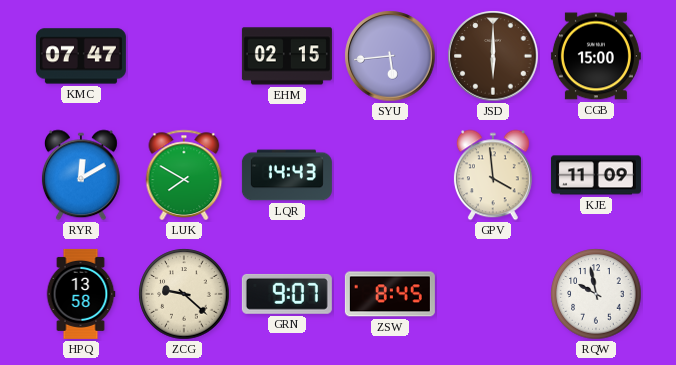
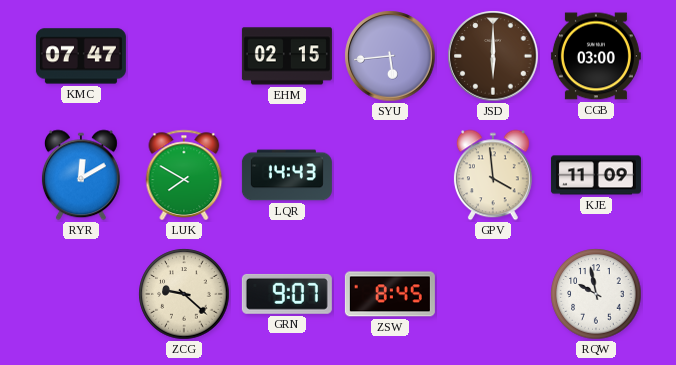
CGB: 15:00 -> 03:00 (596, 56)
HPQ: 13:58 -> none (81, 294)
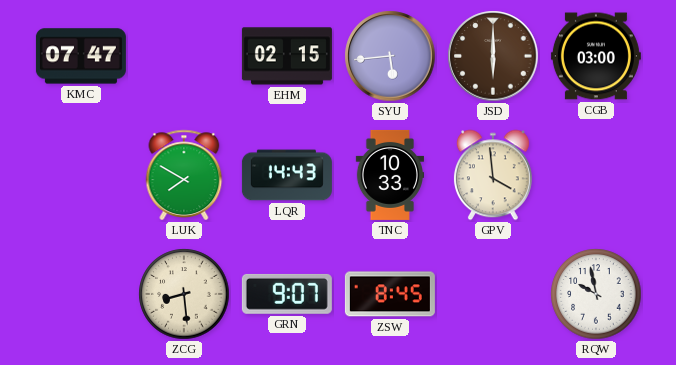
RYR: 12:10 -> none (81, 175)
TNC: none -> 10:33 (389, 175)
KJE: 11:09 -> none (596, 175)
ZCG: 9:22 -> 8:29 (184, 294)
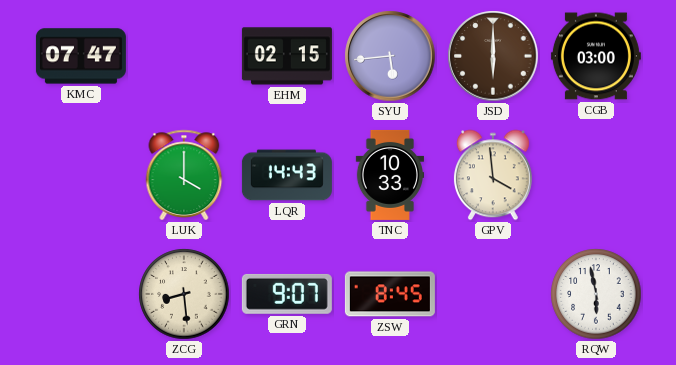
LUK: 7:50 -> 4:00 (184, 175)
RQW: 9:58 -> 5:58 (596, 294)
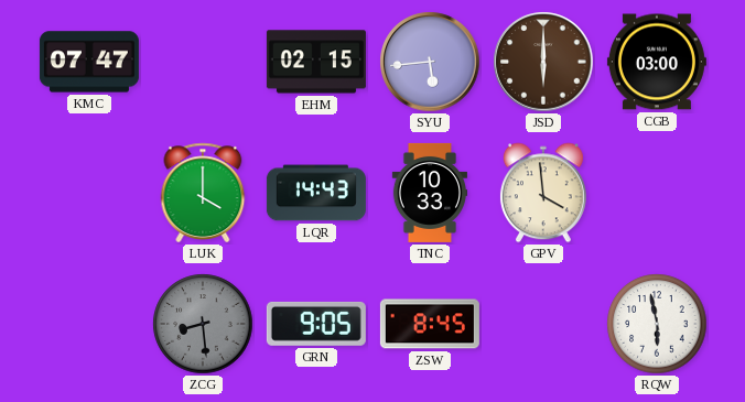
ZCG dial: cream -> grey (203, 324)
GRN: 9:07 -> 9:05 (316, 324)
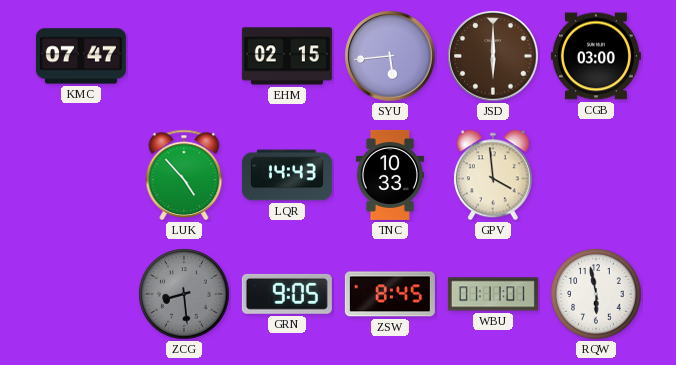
LUK: 4:00 -> 4:53 (184, 175)
WBU: none -> 01:11 (493, 294)
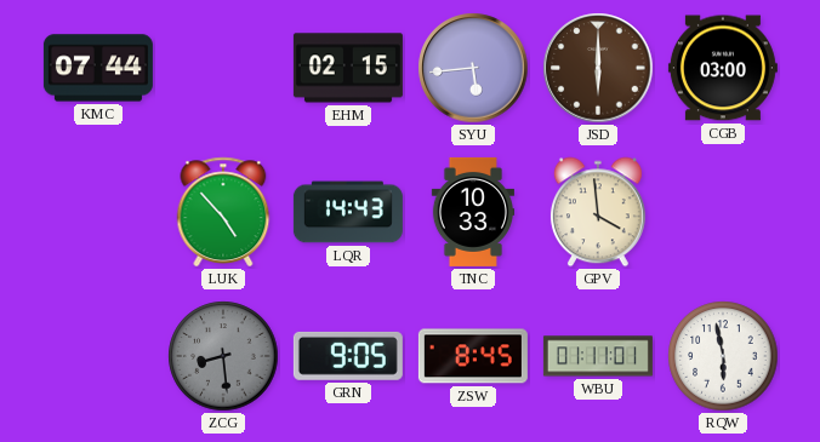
KMC: 07:47 -> 07:44 (98, 68)
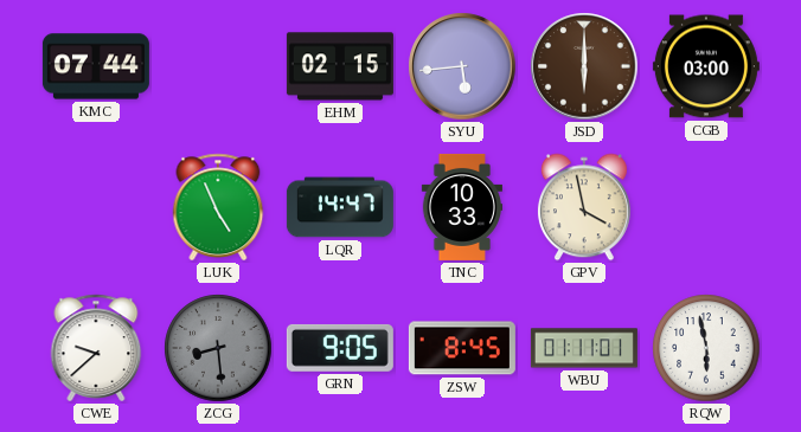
LUK: 4:53 -> 4:56 (218, 207)
LQR: 14:43 -> 14:47 (340, 207)
GPV: 3:59 -> 3:58 (584, 207)
CWE: none -> 9:38 (96, 348)
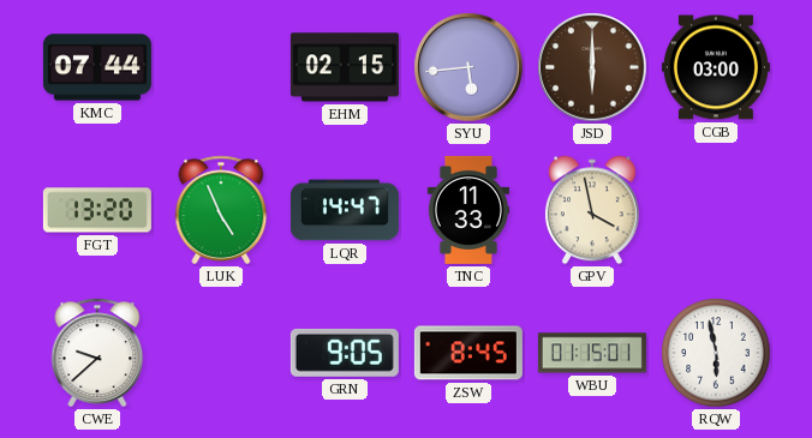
FGT: none -> 13:20 (97, 210)
TNC: 10:33 -> 11:33 (467, 210)
ZCG: 8:29 -> none (218, 348)
WBU: 01:11 -> 01:15 (592, 353)
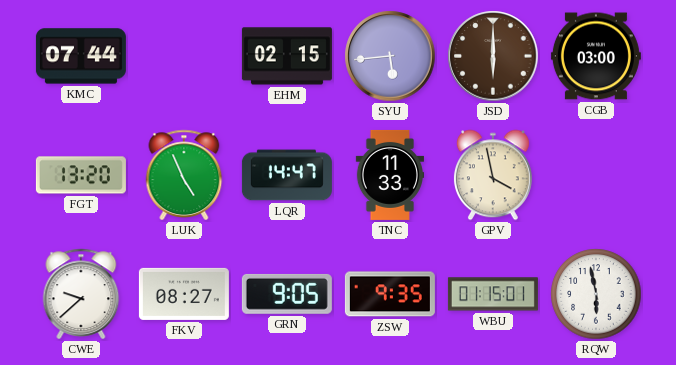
FKV: none -> 08:27 (184, 294)
ZSW: 8:45 -> 9:35 (390, 294)
